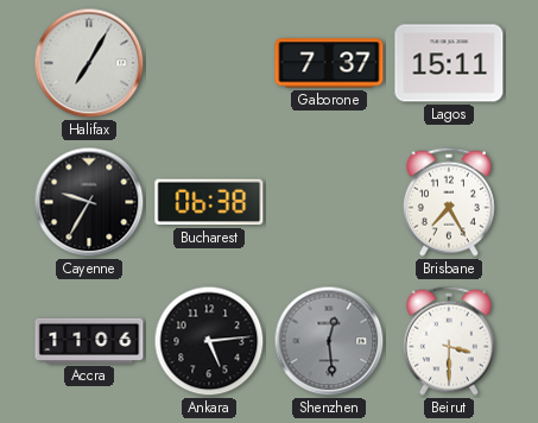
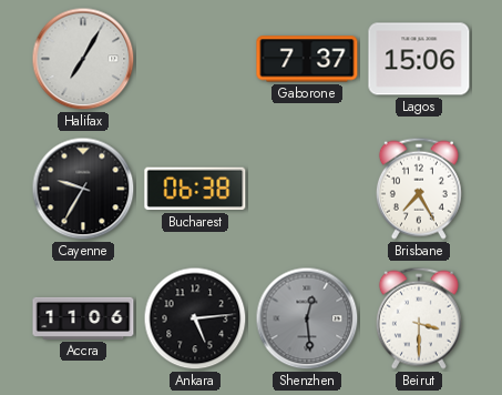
Lagos: 15:11 -> 15:06 (419, 59)
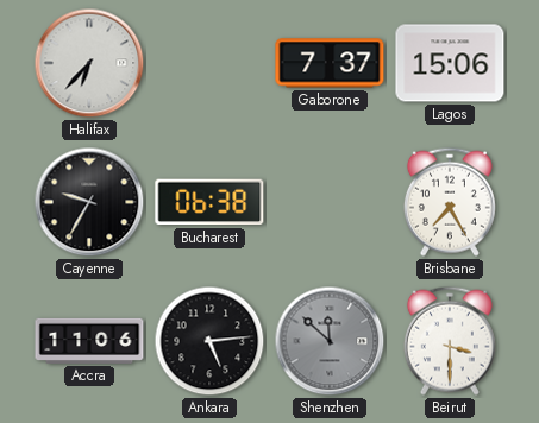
Halifax: 7:05 -> 6:37 (89, 63)
Shenzhen: 12:29 -> 11:52 (330, 341)
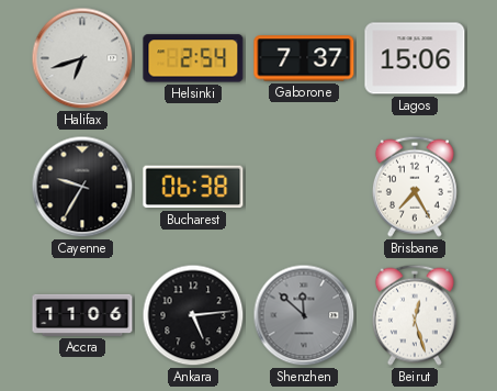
Halifax: 6:37 -> 6:42 (82, 58)
Helsinki: none -> 2:54 (193, 58)
Beirut: 3:30 -> 12:27 (415, 315)
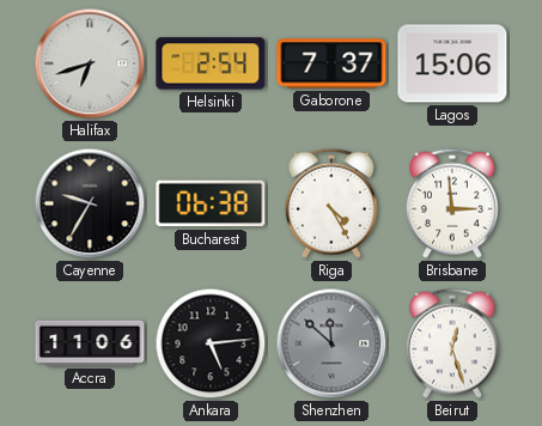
Riga: none -> 4:25 (331, 203)
Brisbane: 7:25 -> 2:59 (452, 203)
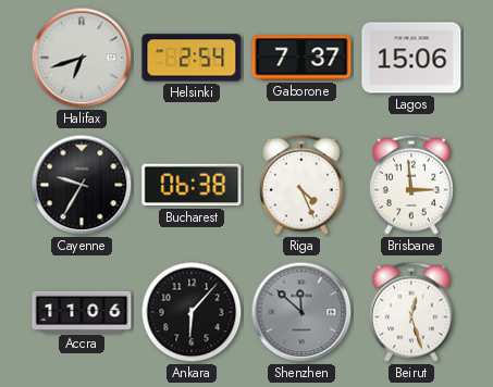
Riga: 4:25 -> 4:26 (301, 185)
Ankara: 5:14 -> 6:07 (192, 312)
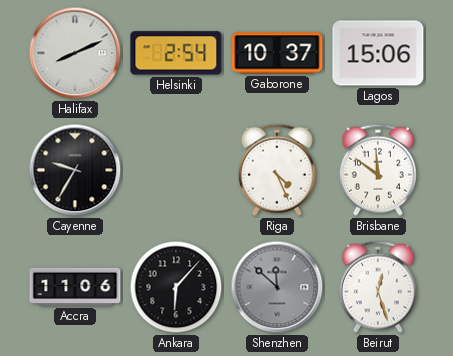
Halifax: 6:42 -> 8:11 (75, 53)
Gaborone: 7:37 -> 10:37 (277, 53)
Bucharest: 06:38 -> none (192, 185)
Brisbane: 2:59 -> 11:51 (378, 170)
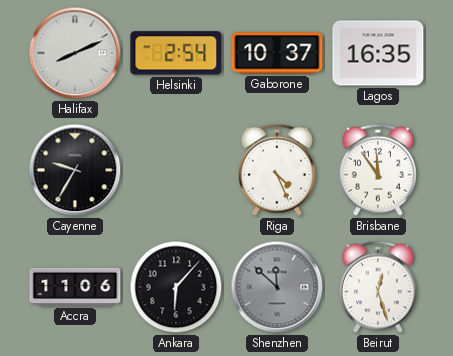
Lagos: 15:06 -> 16:35 (378, 53)
Brisbane: 11:51 -> 11:54 (378, 170)
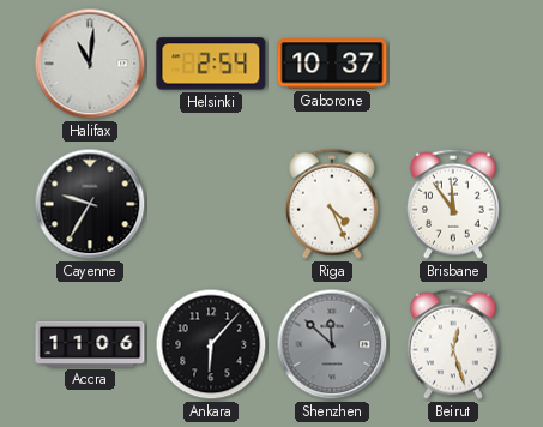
Halifax: 8:11 -> 11:01 (90, 64)
Lagos: 16:35 -> none (378, 53)
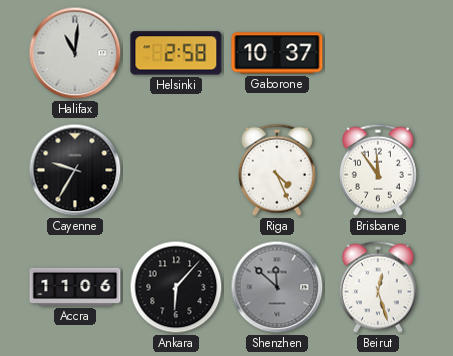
Helsinki: 2:54 -> 2:58 (176, 53)
